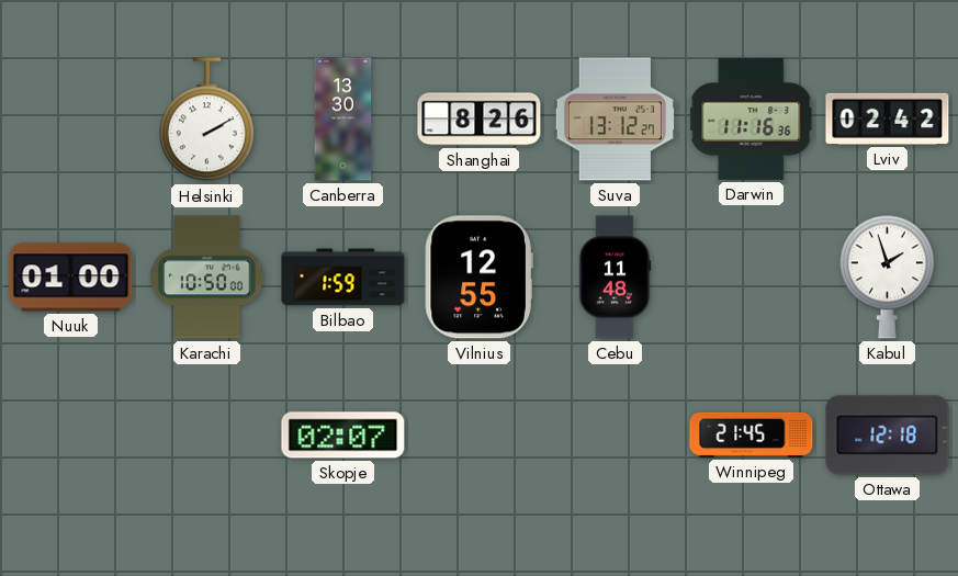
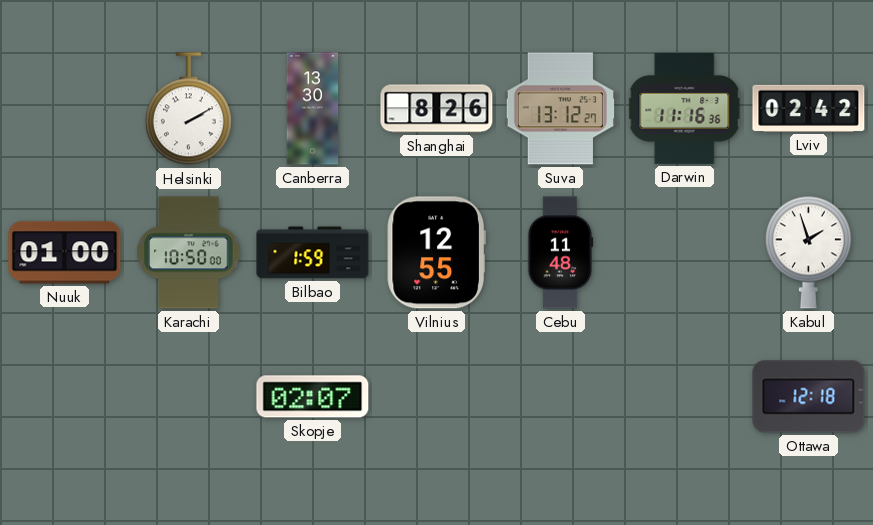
Winnipeg: 21:45 -> none (752, 434)
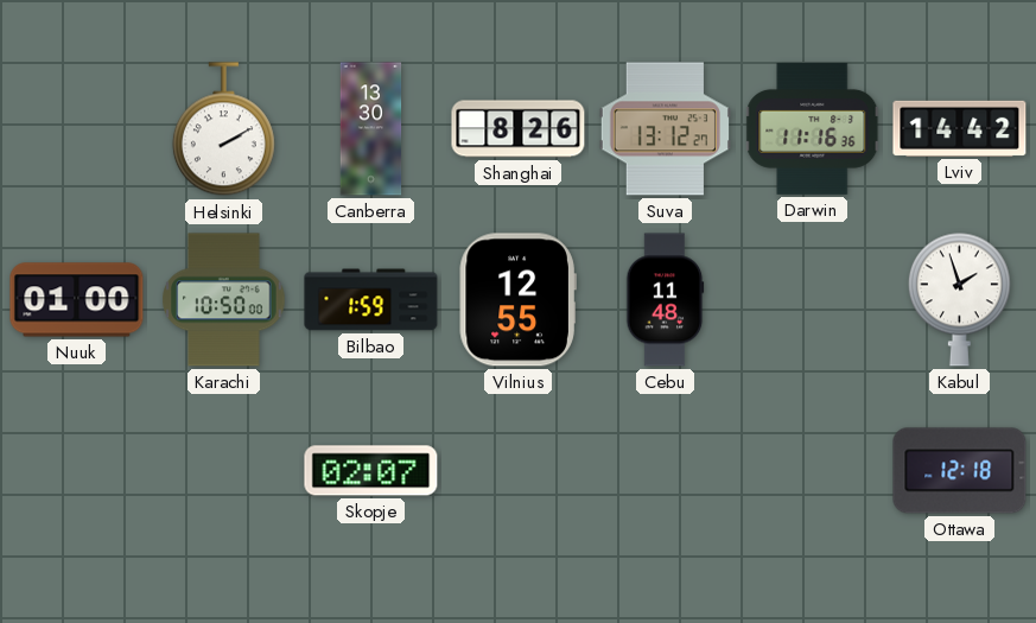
Lviv: 02:42 -> 14:42 (960, 128)
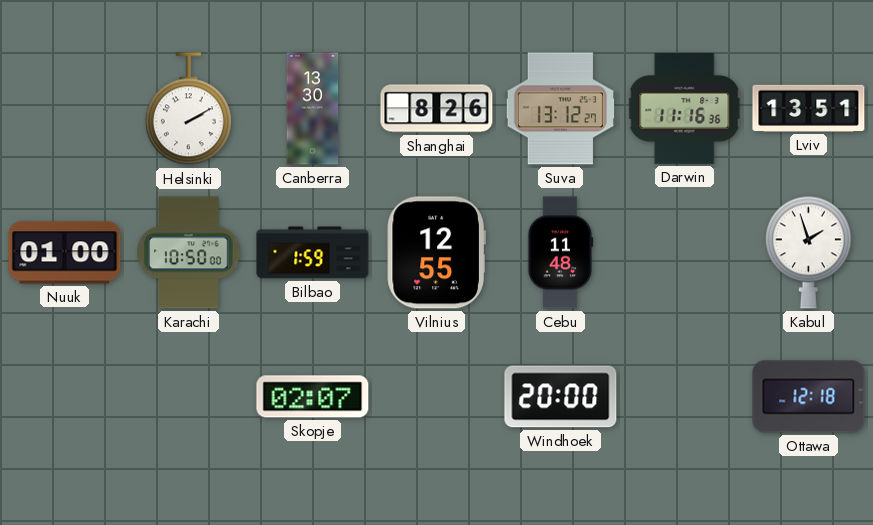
Lviv: 14:42 -> 13:51 (809, 108)
Windhoek: none -> 20:00 (561, 397)
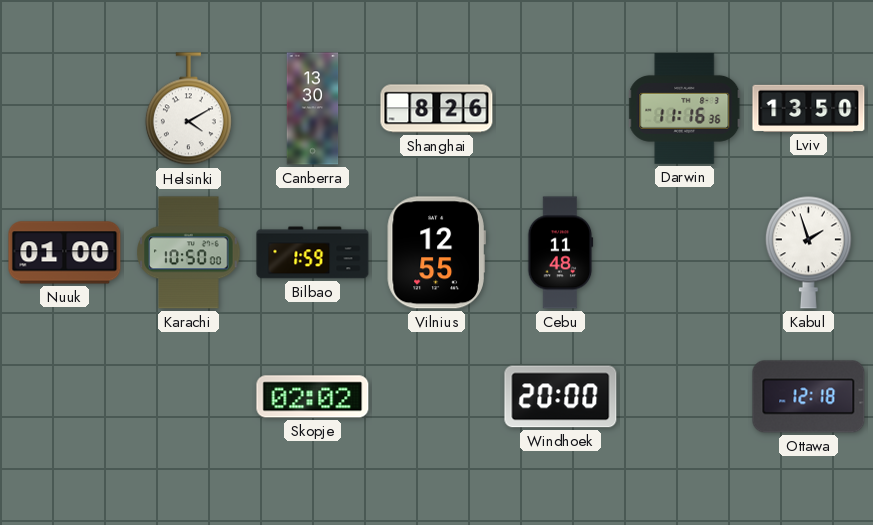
Helsinki: 2:10 -> 4:10 (188, 109)
Suva: 13:12 -> none (560, 109)
Lviv: 13:51 -> 13:50 (809, 108)
Skopje: 02:07 -> 02:02 (313, 397)
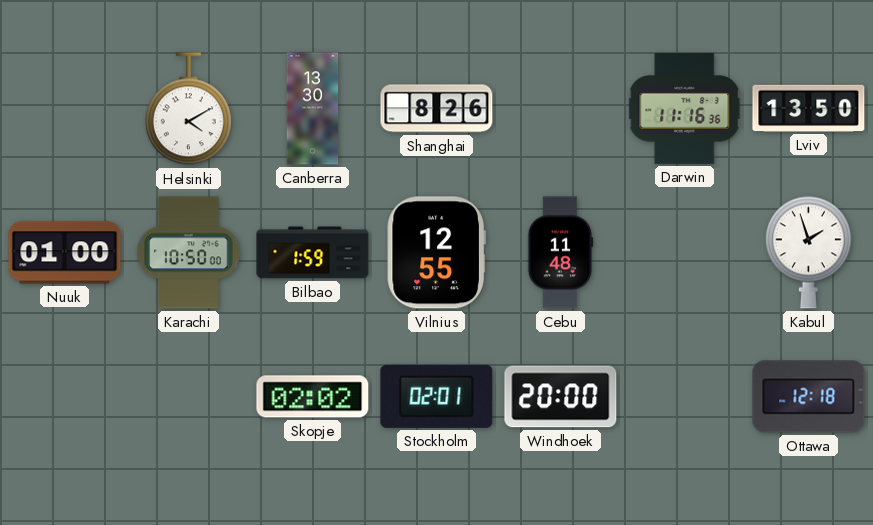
Stockholm: none -> 02:01 (437, 396)
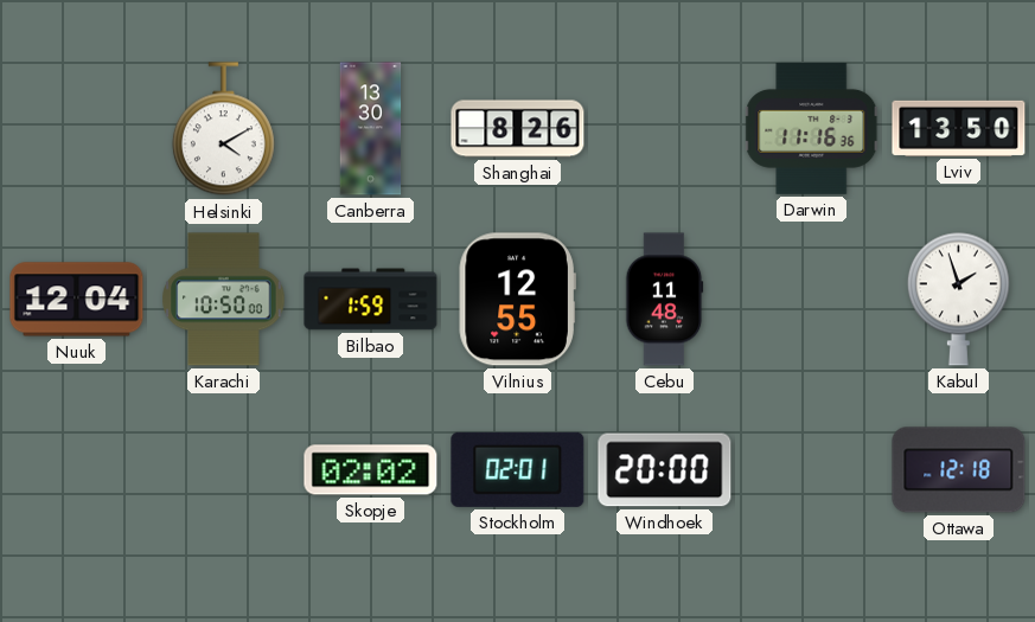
Nuuk: 01:00 -> 12:04 (77, 300)
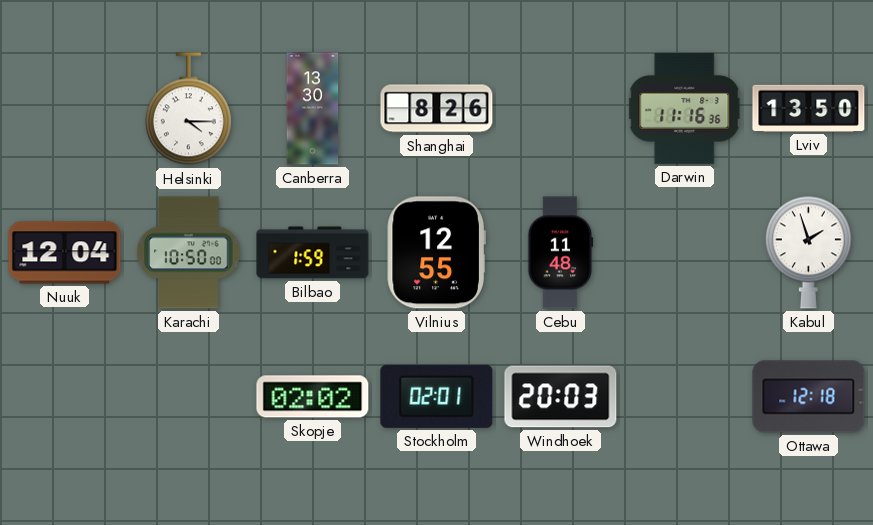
Helsinki: 4:10 -> 4:15 (188, 109)
Windhoek: 20:00 -> 20:03 (561, 397)
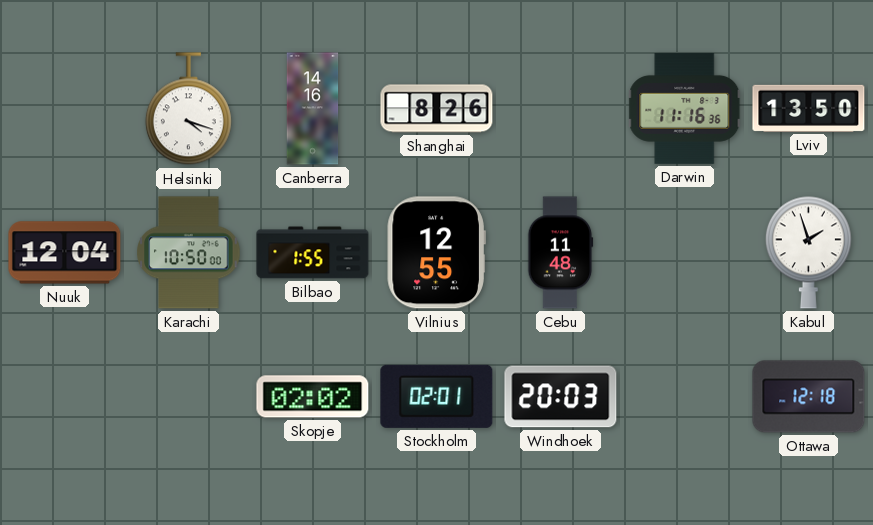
Helsinki: 4:15 -> 4:18 (188, 109)
Canberra: 13:30 -> 14:16 (313, 109)
Bilbao: 1:59 -> 1:55 (313, 253)
